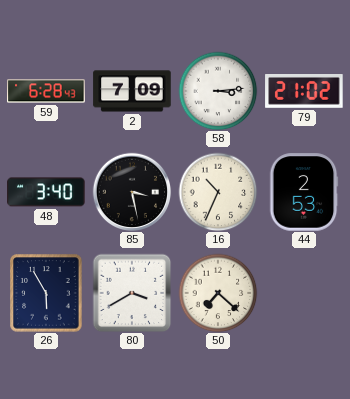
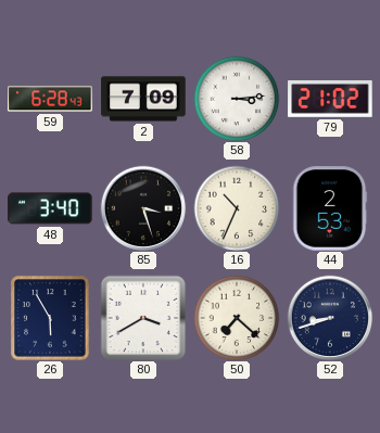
85: 3:28 -> 3:27 (143, 208)
52: none -> 8:42 (330, 318)
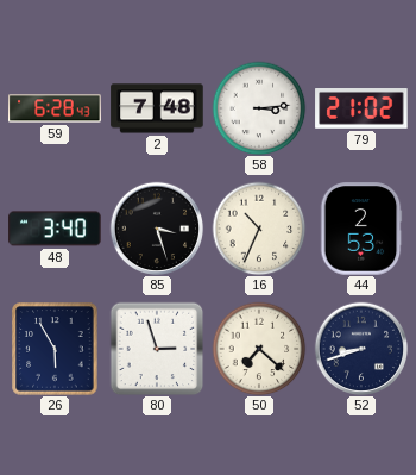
2: 7:09 -> 7:48 (157, 108)
80: 3:40 -> 2:57 (157, 349)
